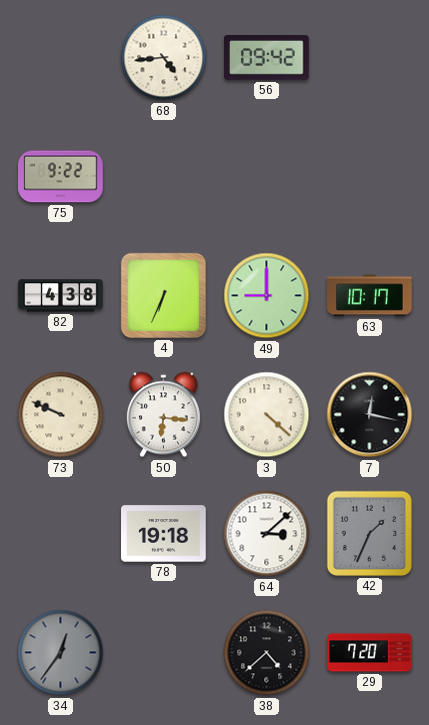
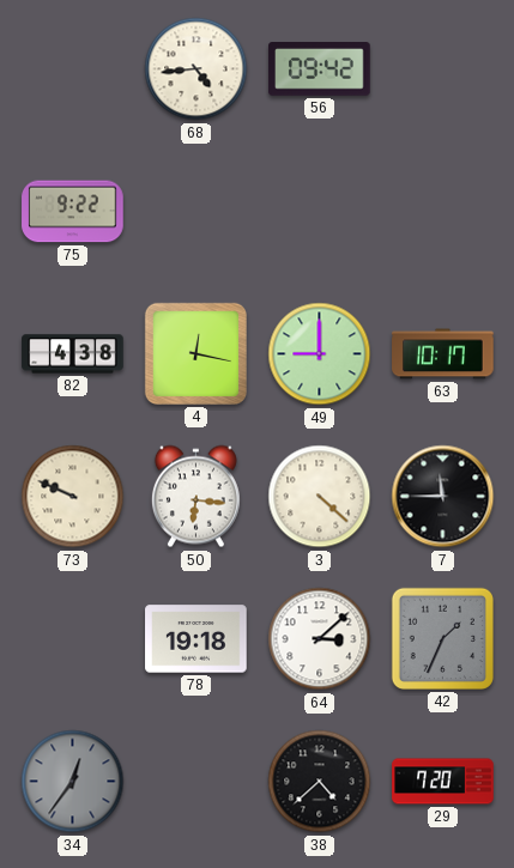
4: 6:34 -> 12:17 (195, 353)
7: 12:17 -> 11:45 (443, 497)
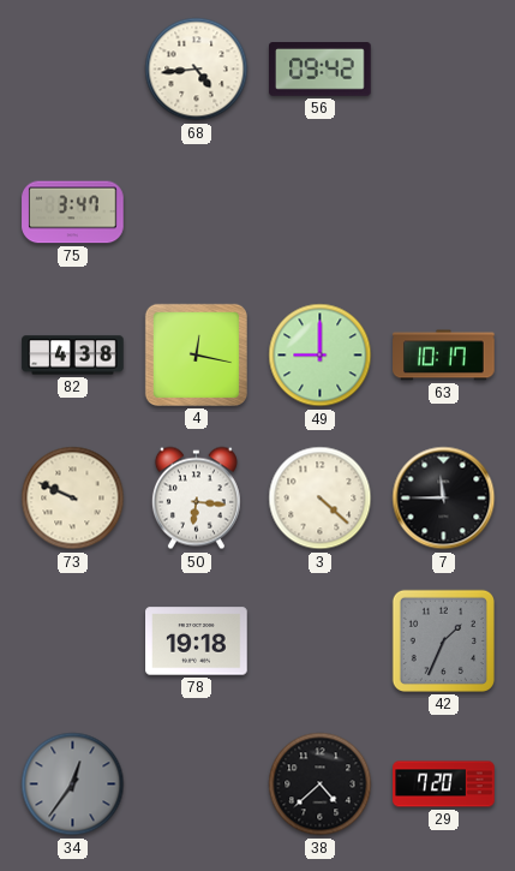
75: 9:22 -> 3:47 (73, 213)
64: 3:08 -> none (320, 639)
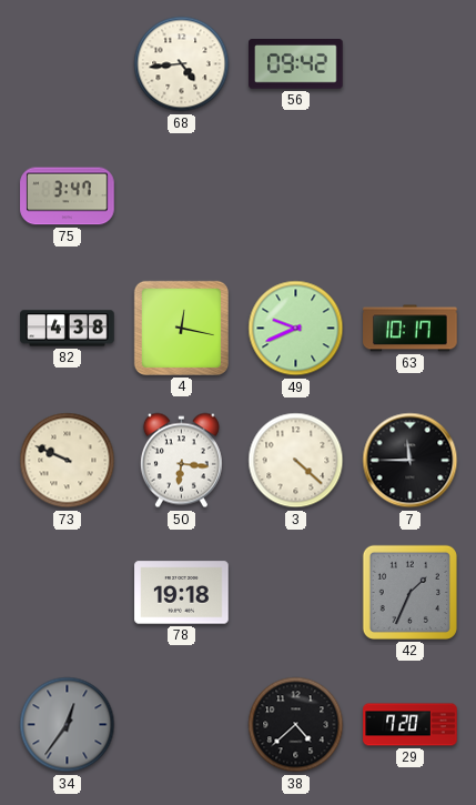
49: 9:00 -> 9:41 (296, 329)
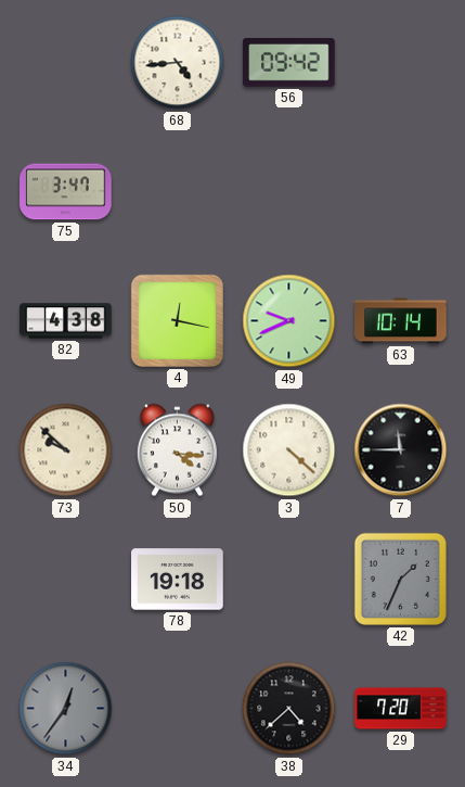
63: 10:17 -> 10:14 (401, 321)
73: 9:49 -> 9:52 (66, 450)
50: 6:16 -> 4:16 (177, 450)
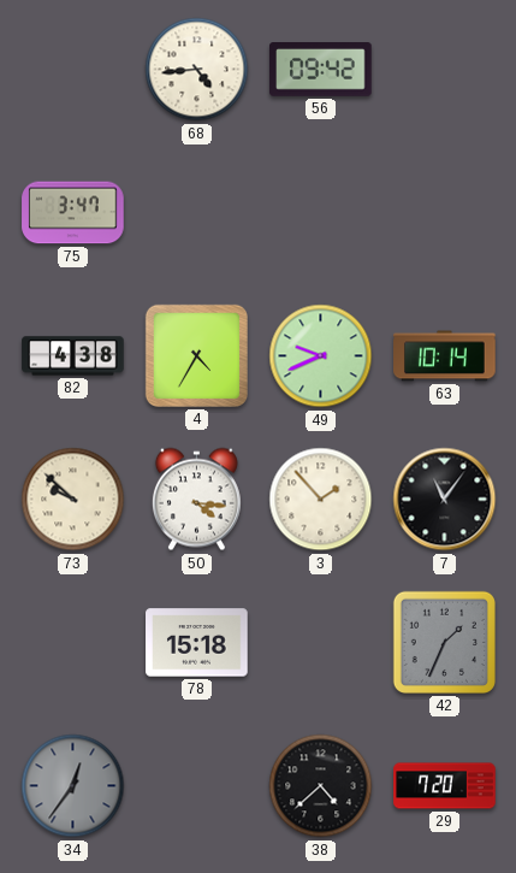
4: 12:17 -> 4:35 (196, 355)
3: 4:22 -> 1:53 (321, 500)
7: 11:45 -> 11:06 (445, 500)
78: 19:18 -> 15:18 (197, 643)
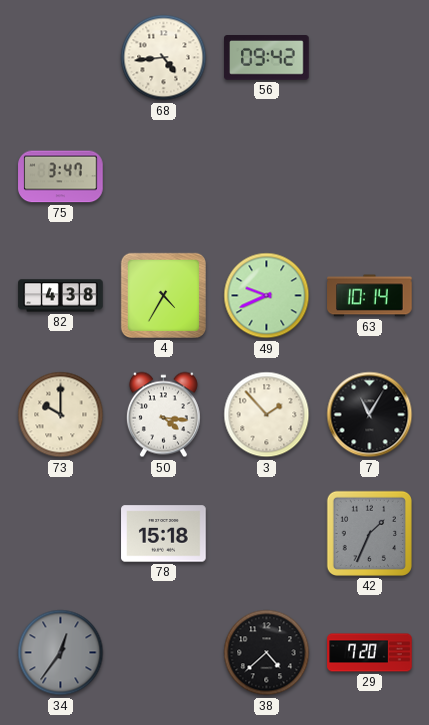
73: 9:52 -> 10:00 (61, 415)
7: 11:06 -> 11:05 (370, 415)
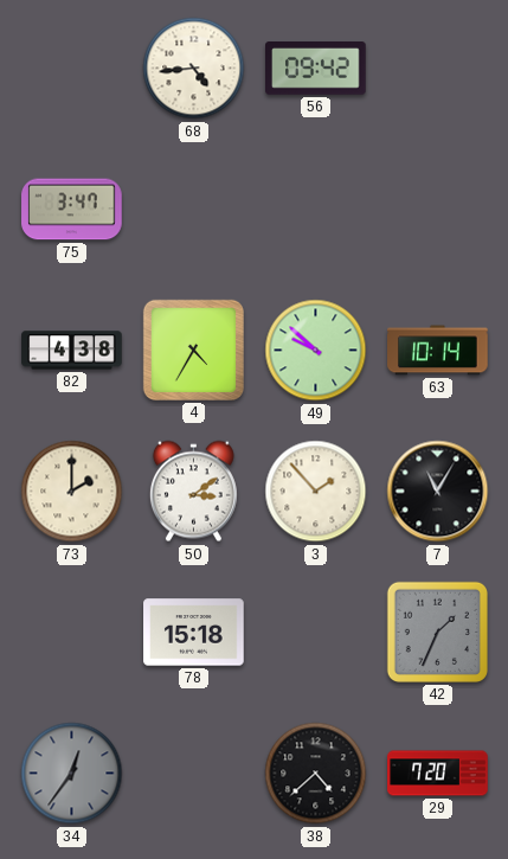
49: 9:41 -> 9:52 (316, 351)
73: 10:00 -> 2:00 (72, 492)
50: 4:16 -> 3:09 (193, 492)
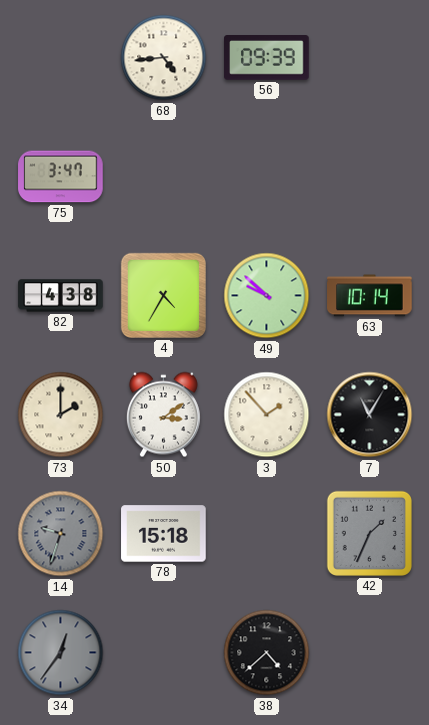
56: 09:42 -> 09:39 (267, 58)
14: none -> 9:33 (61, 534)
29: 7:20 -> none (438, 774)
